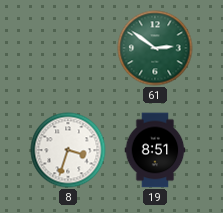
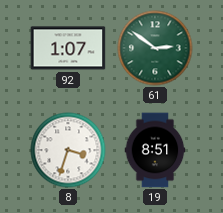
92: none -> 1:07 (68, 48)
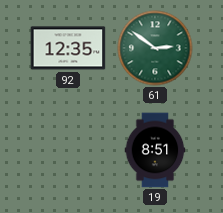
92: 1:07 -> 12:35 (68, 48)
8: 3:33 -> none (68, 150)
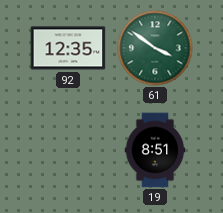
61: 2:51 -> 3:51 (155, 48)
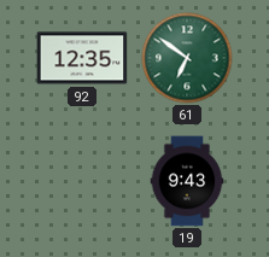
61: 3:51 -> 6:51 (187, 58)
19: 8:51 -> 9:43 (187, 181)
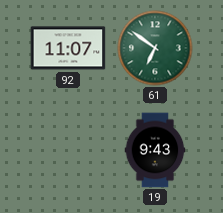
92: 12:35 -> 11:07 (68, 48)
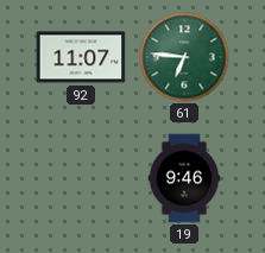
61: 6:51 -> 6:46 (184, 57)
19: 9:43 -> 9:46 (184, 178)
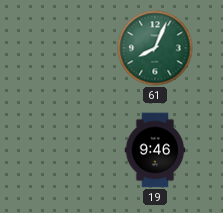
92: 11:07 -> none (81, 57)
61: 6:46 -> 8:04 (155, 48)
